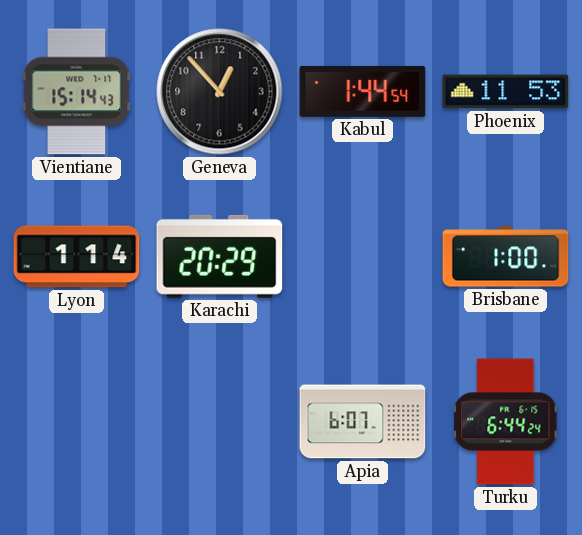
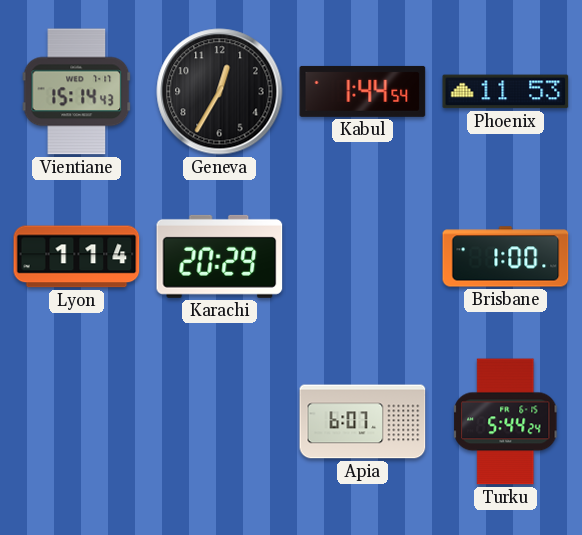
Geneva: 12:53 -> 12:35 (220, 92)
Turku: 6:44 -> 5:44 (506, 422)
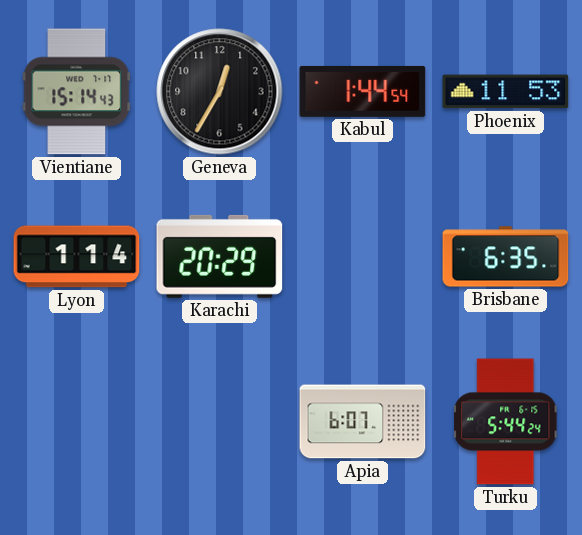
Brisbane: 1:00 -> 6:35 (506, 257)
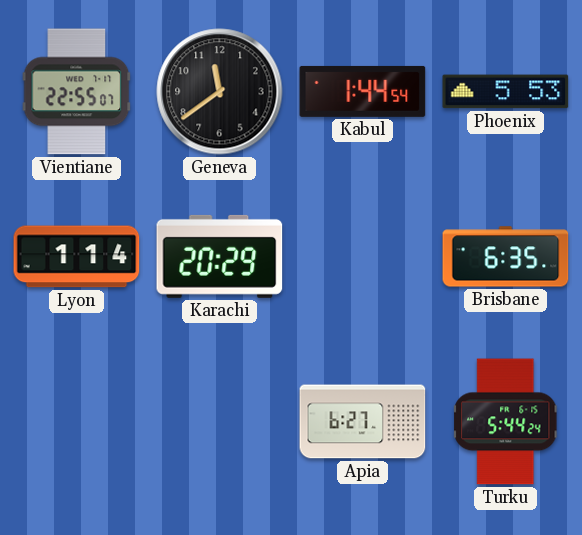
Vientiane: 15:14 -> 22:55 (77, 92)
Geneva: 12:35 -> 11:39 (220, 92)
Phoenix: 11:53 -> 5:53 (506, 92)
Apia: 6:07 -> 6:27 (363, 422)
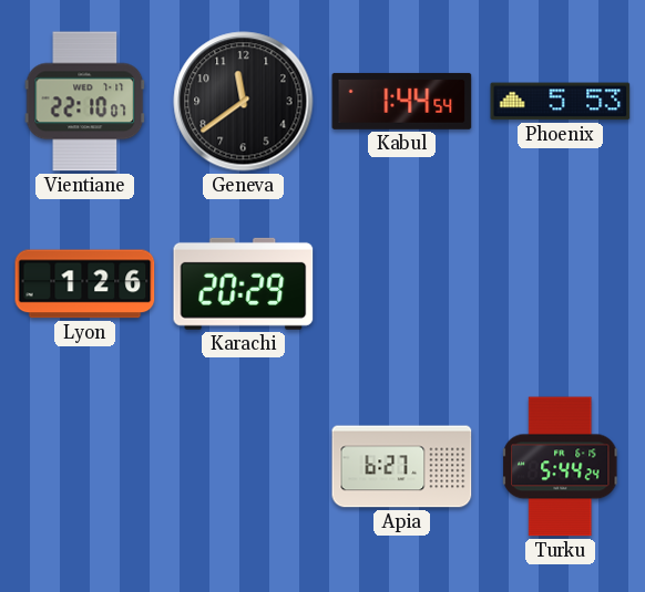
Vientiane: 22:55 -> 22:10 (85, 102)
Lyon: 1:14 -> 1:26 (85, 284)
Brisbane: 6:35 -> none (506, 257)
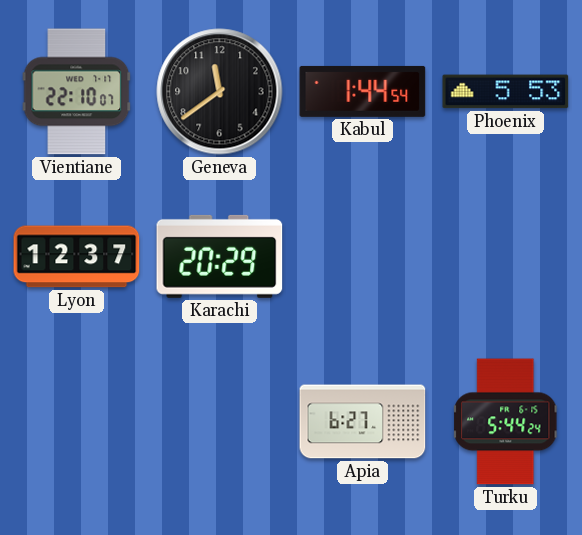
Lyon: 1:26 -> 12:37 (77, 257)
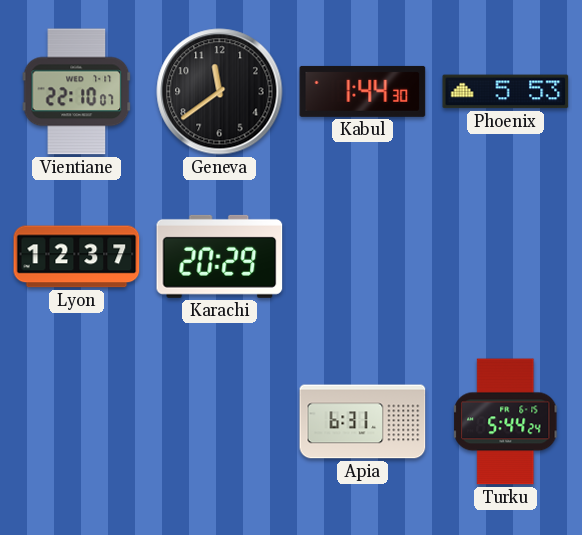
Kabul: 1:44:54 -> 1:44:30 (363, 91)
Apia: 6:27 -> 6:31 (363, 422)
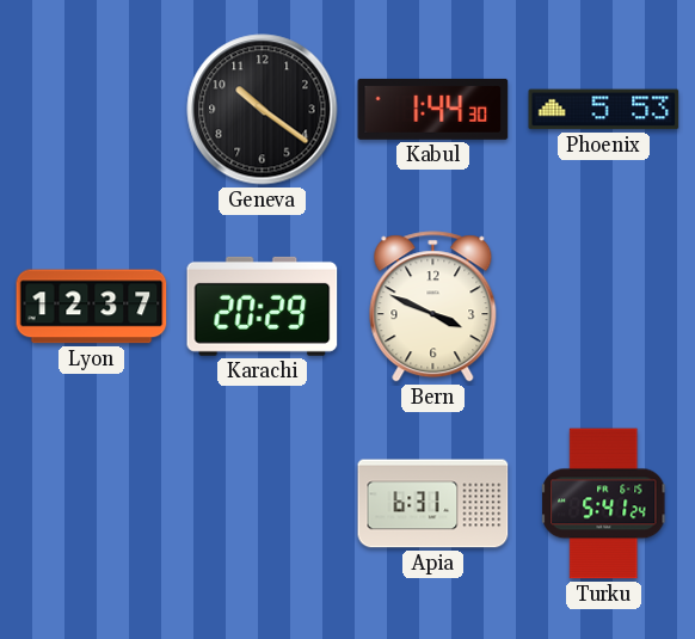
Vientiane: 22:10 -> none (77, 92)
Geneva: 11:39 -> 10:21 (263, 110)
Bern: none -> 3:49 (433, 307)
Turku: 5:44 -> 5:41 (604, 504)
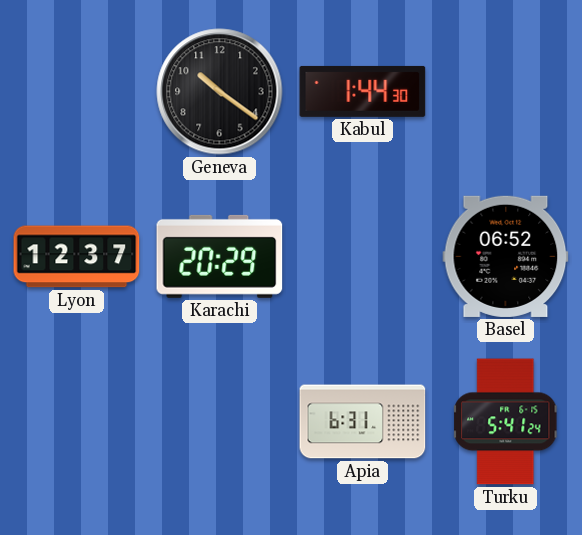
Phoenix: 5:53 -> none (604, 110)
Bern: 3:49 -> none (433, 307)
Basel: none -> 06:52 (506, 256)
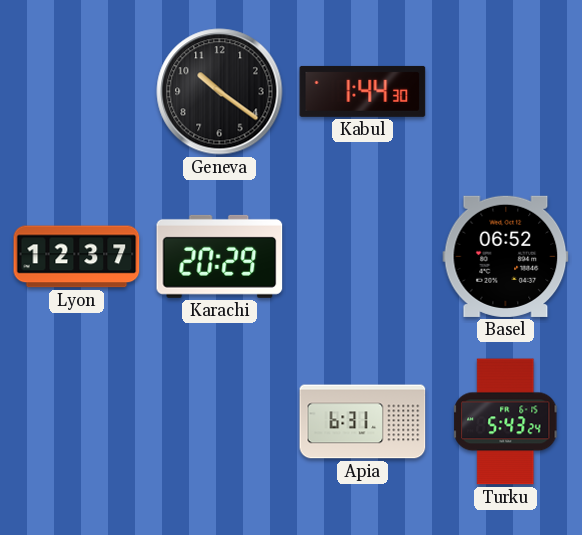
Turku: 5:41 -> 5:43 (506, 422)
